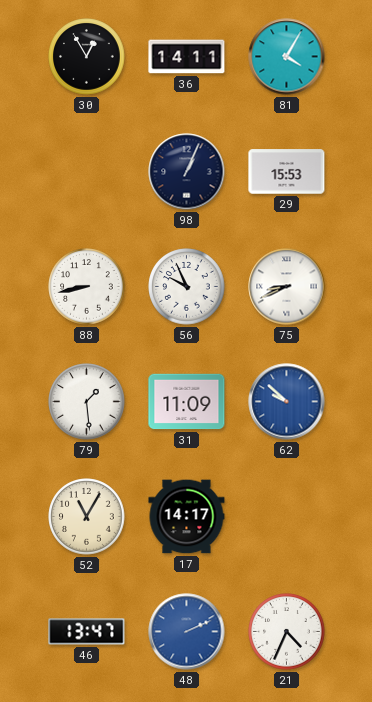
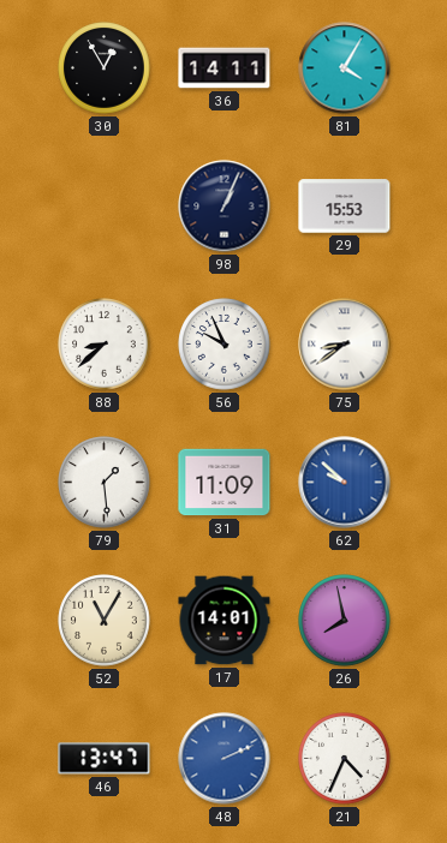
88: 8:43 -> 8:38 (105, 345)
75: 8:41 -> 8:39 (345, 345)
17: 14:17 -> 14:01 (225, 621)
26: none -> 7:58 (345, 621)
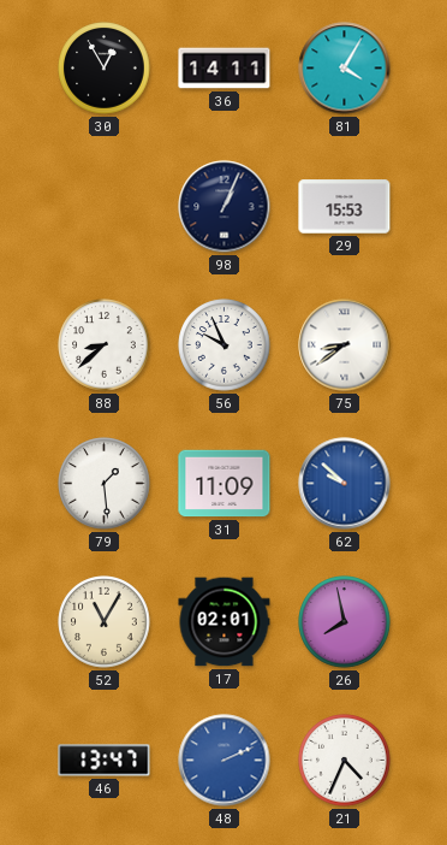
17: 14:01 -> 02:01 (225, 622)
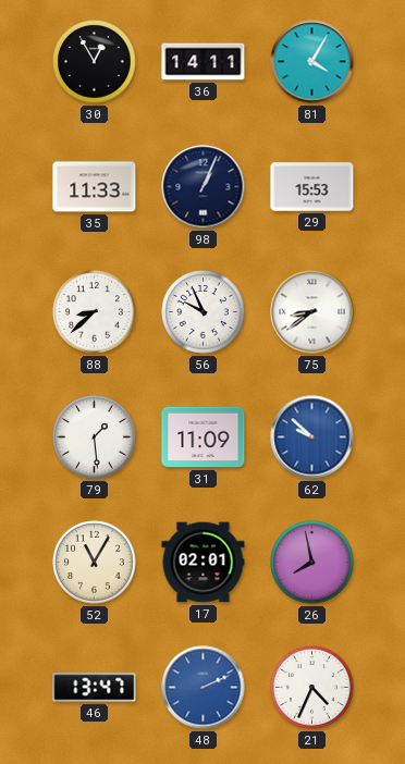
35: none -> 11:33 (95, 187)
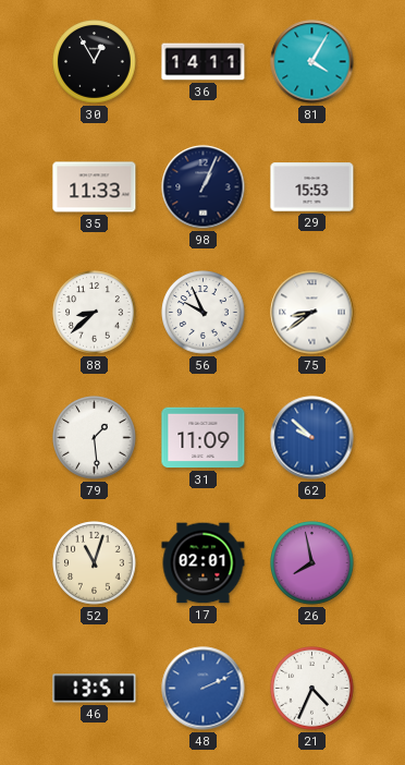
52: 11:05 -> 11:03 (95, 563)
46: 13:47 -> 13:51 (95, 689)
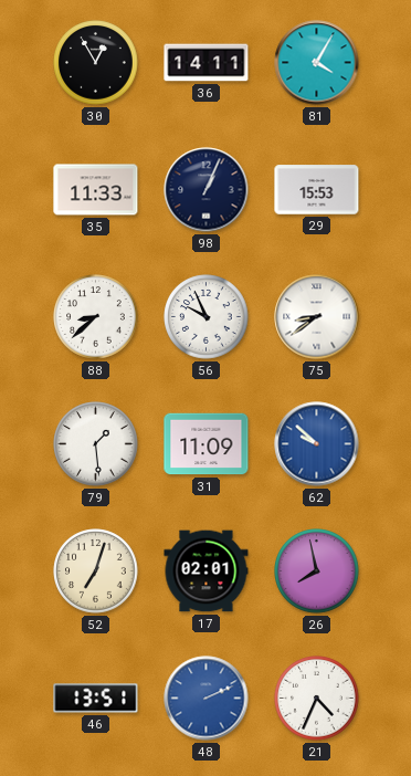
52: 11:03 -> 7:03 (96, 571)
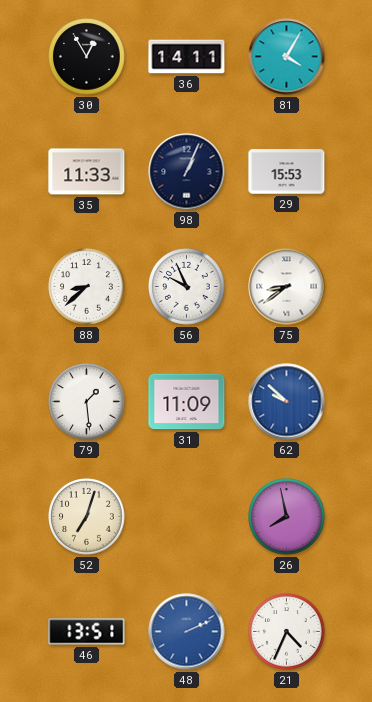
17: 02:01 -> none (207, 571)
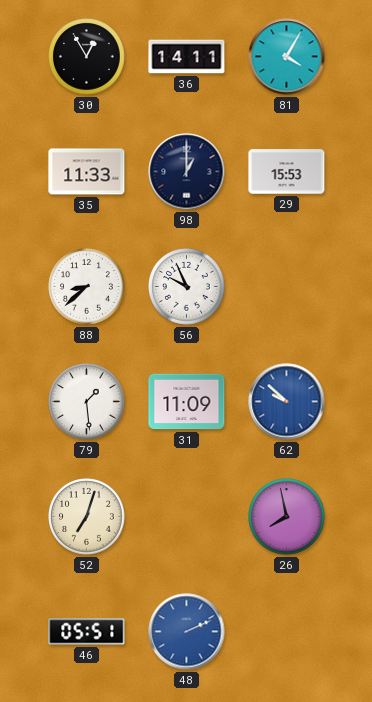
98: 1:04 -> 1:00 (187, 172)
75: 8:39 -> none (287, 287)
46: 13:51 -> 05:51 (87, 632)
21: 4:34 -> none (287, 632)
